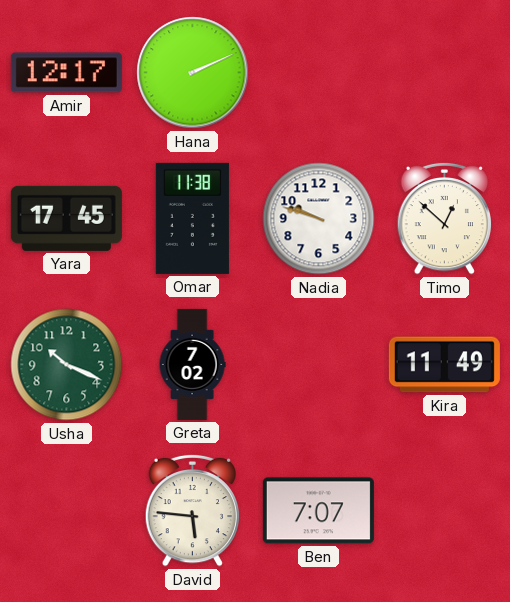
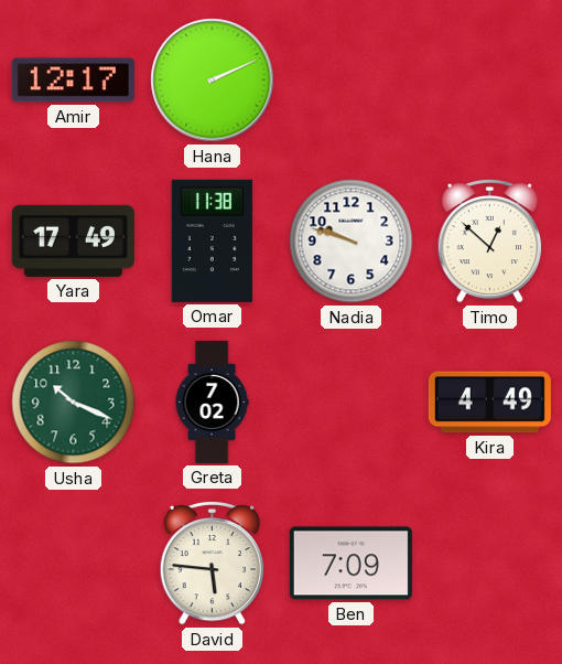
Yara: 17:45 -> 17:49 (73, 240)
Kira: 11:49 -> 4:49 (489, 403)
Ben: 7:07 -> 7:09 (350, 564)
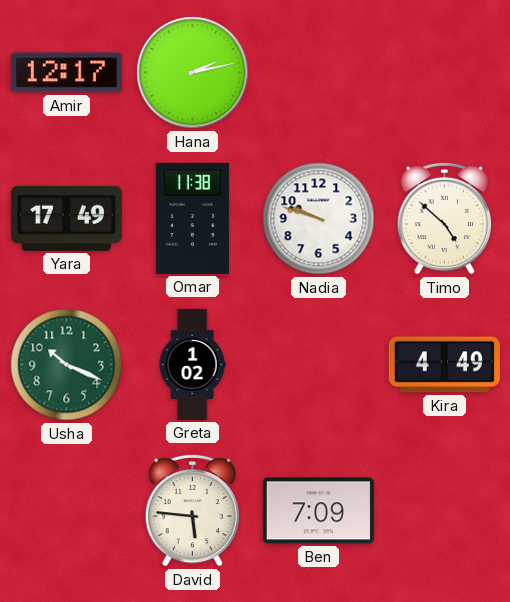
Hana: 2:11 -> 2:13 (193, 73)
Timo: 12:52 -> 4:52 (444, 218)
Greta: 7:02 -> 1:02 (192, 364)
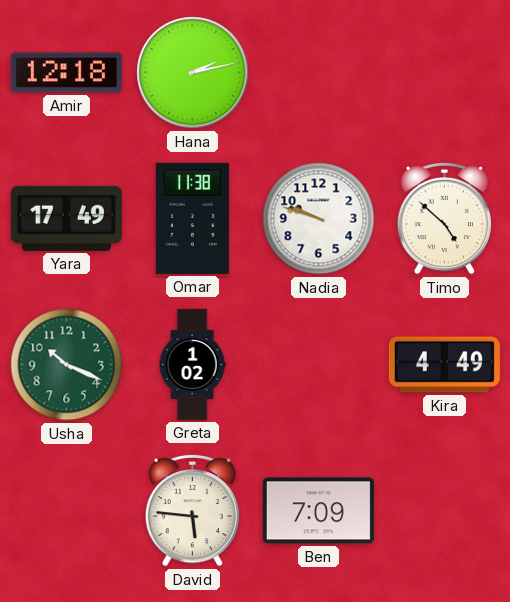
Amir: 12:17 -> 12:18 (66, 73)
